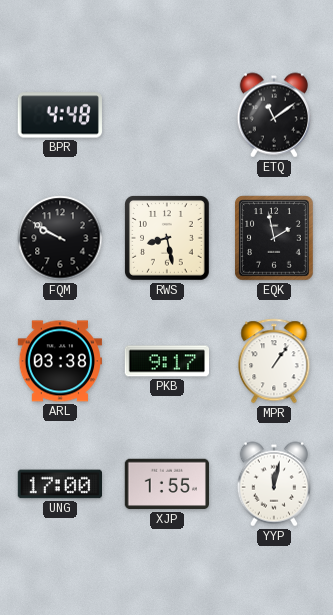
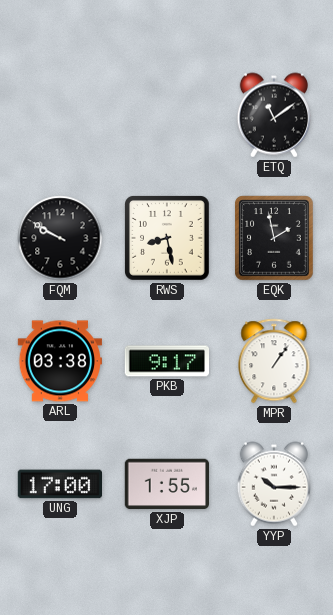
BPR: 4:48 -> none (60, 115)
YYP: 12:02 -> 10:15 (273, 484)
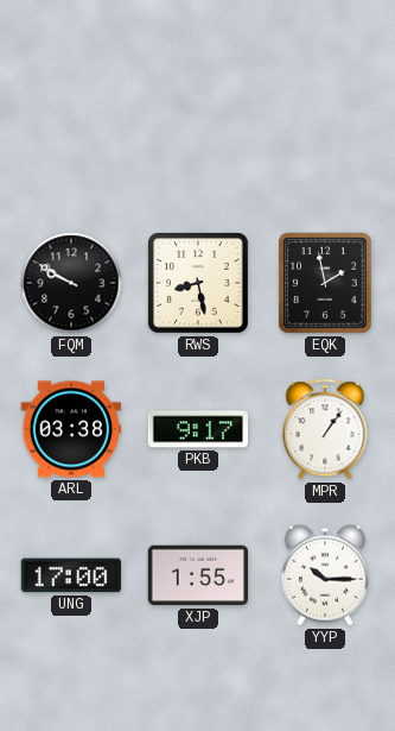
ETQ: 11:09 -> none (273, 115)
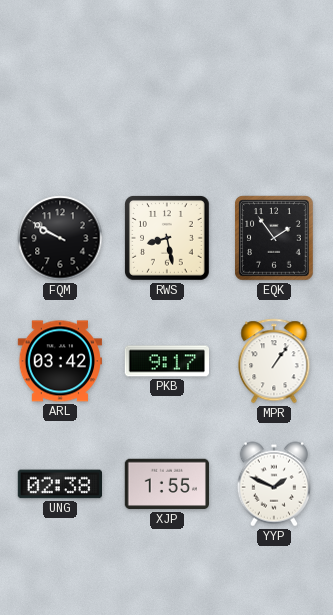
EQK: 1:58 -> 1:54 (274, 238)
ARL: 03:38 -> 03:42 (60, 361)
UNG: 17:00 -> 02:38 (59, 484)
YYP: 10:15 -> 1:49 (273, 484)
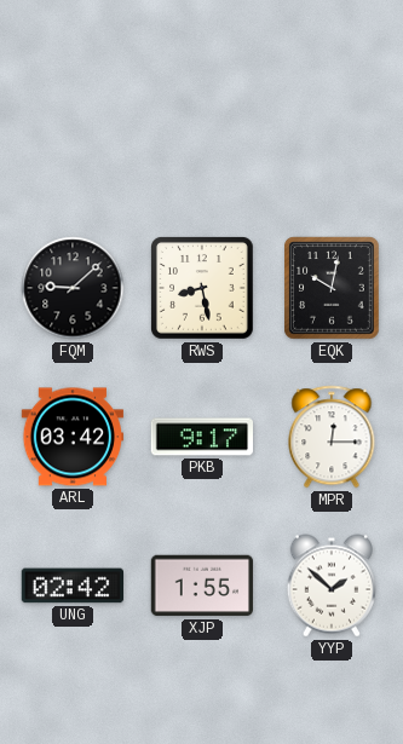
FQM: 9:50 -> 9:08 (73, 288)
EQK: 1:54 -> 10:02 (332, 288)
MPR: 1:06 -> 12:15 (332, 437)
UNG: 02:38 -> 02:42 (71, 586)
YYP: 1:49 -> 1:52 (330, 586)
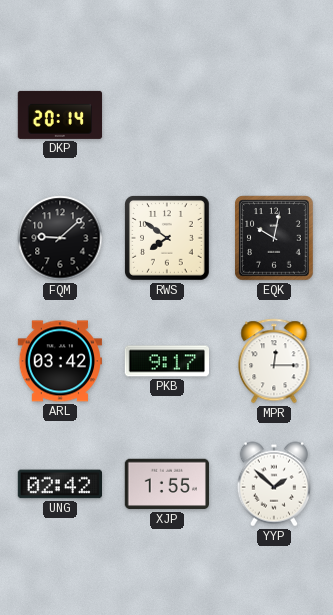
DKP: none -> 20:14 (60, 115)
RWS: 8:28 -> 7:51 (168, 239)
